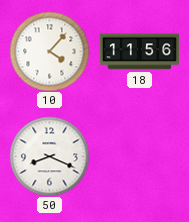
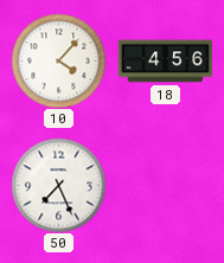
18: 11:56 -> 4:56 (165, 62)
50: 8:19 -> 7:26 (58, 185)
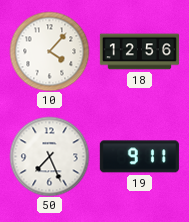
18: 4:56 -> 12:56 (139, 52)
19: none -> 9:11 (139, 157)
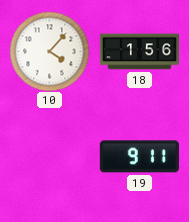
18: 12:56 -> 1:56 (139, 52)
50: 7:26 -> none (49, 156)
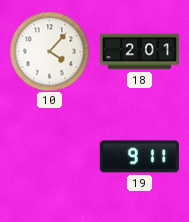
18: 1:56 -> 2:01 (139, 52)
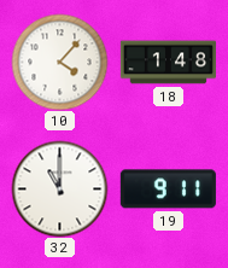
18: 2:01 -> 1:48 (168, 63)
32: none -> 11:00 (59, 188)
